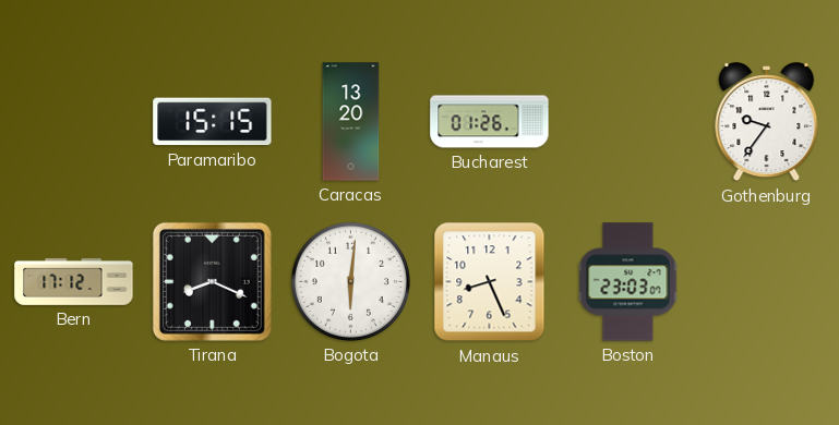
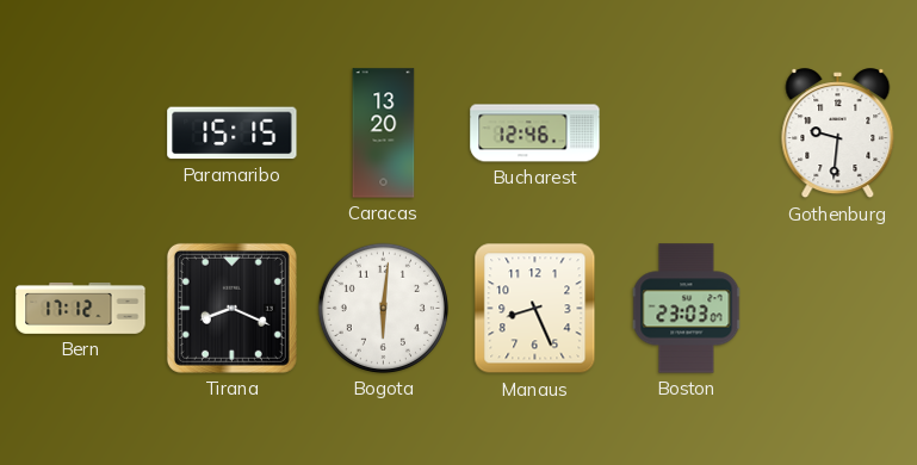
Bucharest: 01:26 -> 12:46 (535, 134)
Gothenburg: 9:36 -> 9:31 (838, 134)
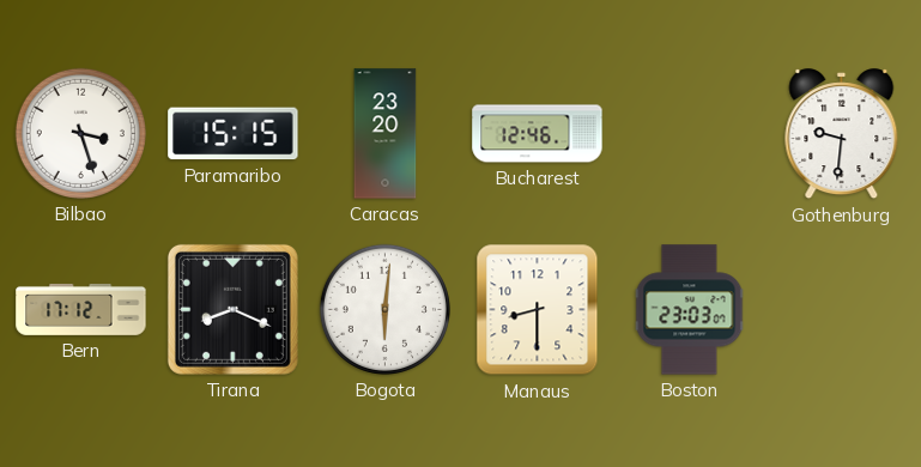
Bilbao: none -> 3:27 (80, 133)
Caracas: 13:20 -> 23:20 (386, 134)
Manaus: 8:26 -> 8:30 (538, 310)
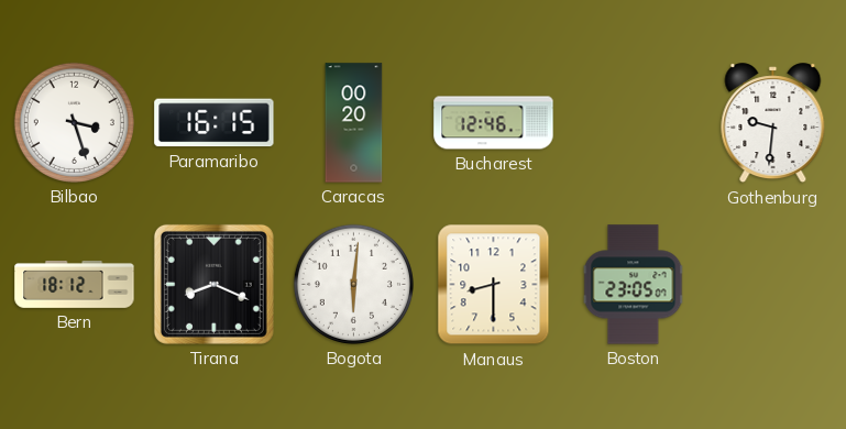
Paramaribo: 15:15 -> 16:15 (215, 123)
Caracas: 23:20 -> 00:20 (354, 123)
Bern: 17:12 -> 18:12 (75, 284)
Boston: 23:03 -> 23:05 (634, 285)
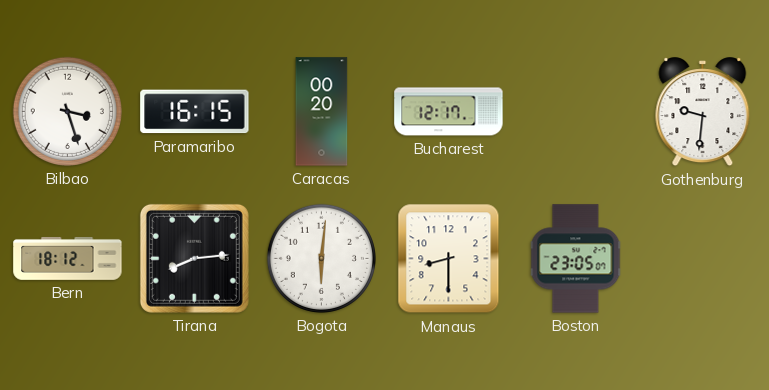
Bucharest: 12:46 -> 12:17 (449, 112)
Tirana: 8:19 -> 8:14 (194, 258)
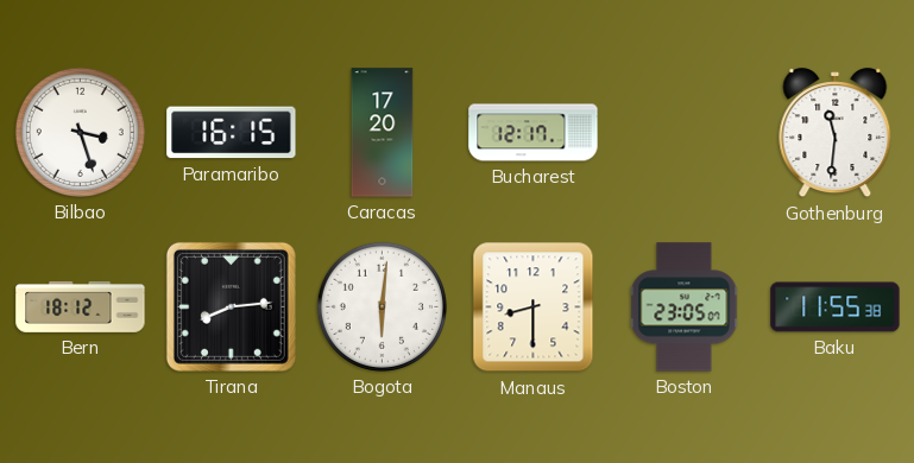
Caracas: 00:20 -> 17:20 (383, 133)
Gothenburg: 9:31 -> 11:31 (836, 133)
Baku: none -> 11:55 (836, 307)
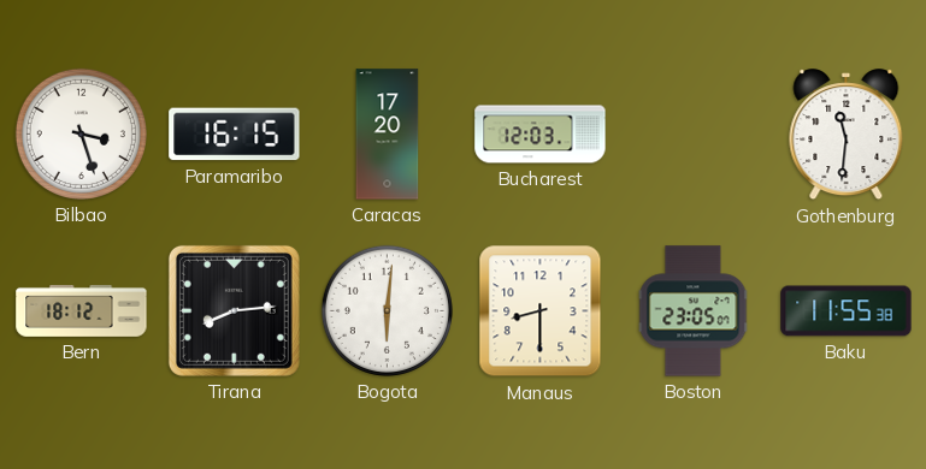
Bucharest: 12:17 -> 12:03 (541, 135)
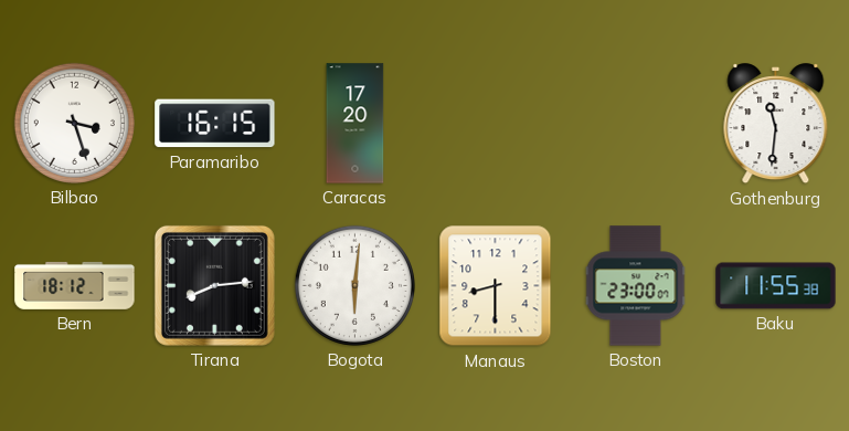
Bucharest: 12:03 -> none (541, 135)
Boston: 23:05 -> 23:00 (636, 286)
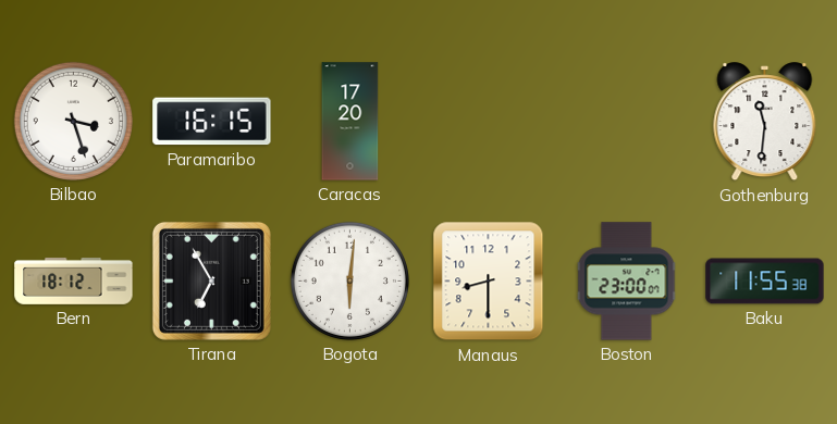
Tirana: 8:14 -> 6:55 (211, 280)
